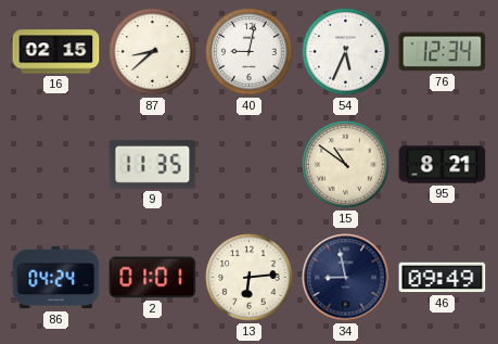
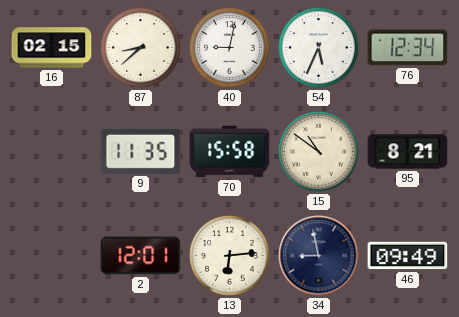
70: none -> 15:58 (230, 152)
86: 04:24 -> none (56, 278)
2: 01:01 -> 12:01 (141, 256)
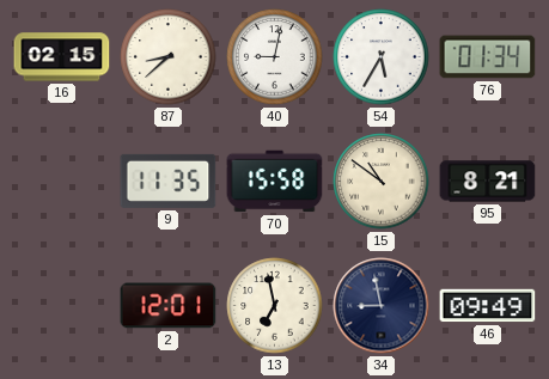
54: 5:34 -> 5:35 (382, 57)
76: 12:34 -> 01:34 (488, 57)
13: 6:14 -> 6:58 (275, 306)
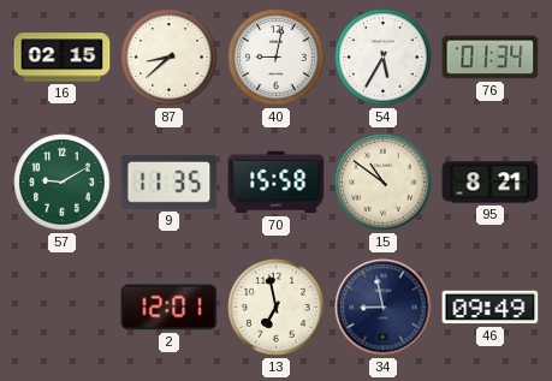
57: none -> 9:10 (63, 183)
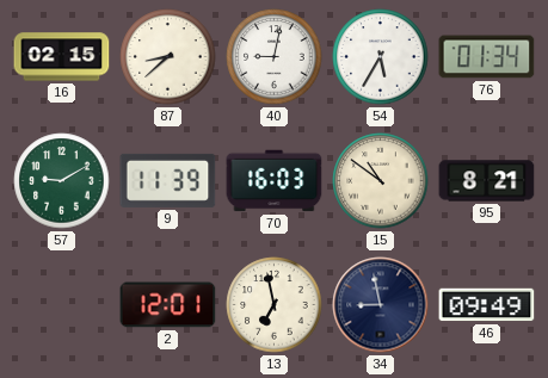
9: 11:35 -> 11:39 (168, 180)
70: 15:58 -> 16:03 (275, 181)
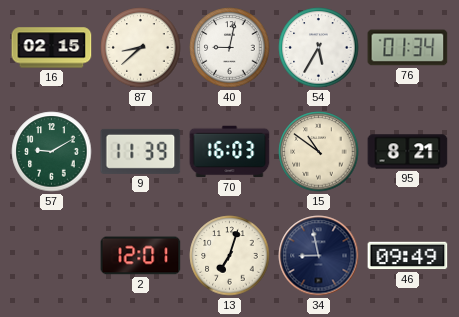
13: 6:58 -> 7:03 (230, 256)
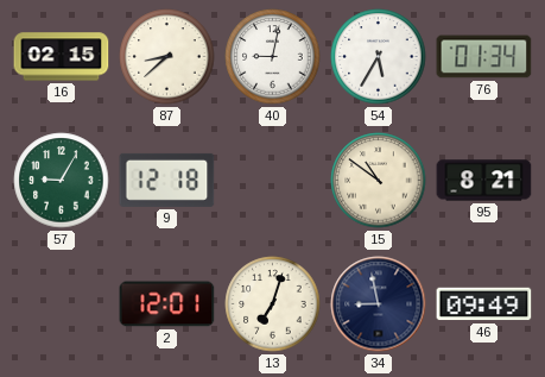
57: 9:10 -> 9:05 (62, 181)
9: 11:39 -> 12:18 (167, 180)
70: 16:03 -> none (230, 152)
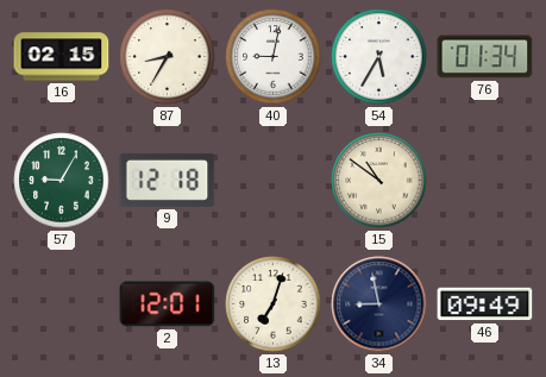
87: 8:38 -> 8:35 (168, 57)
95: 8:21 -> none (484, 181)
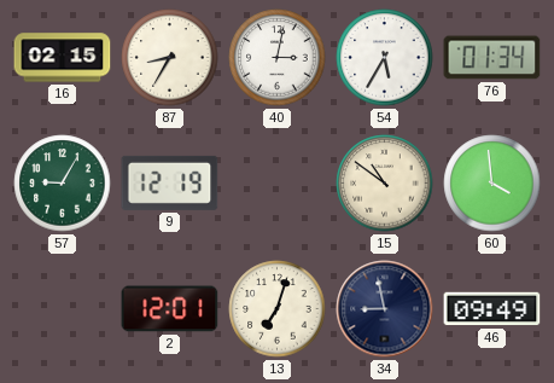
40: 9:02 -> 3:02 (278, 58)
9: 12:18 -> 12:19 (170, 182)
60: none -> 3:59 (492, 184)
